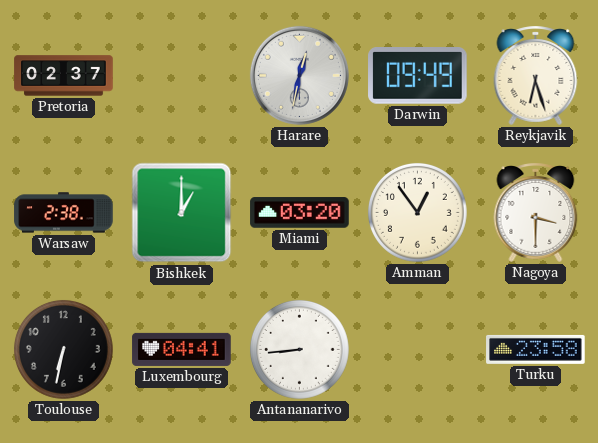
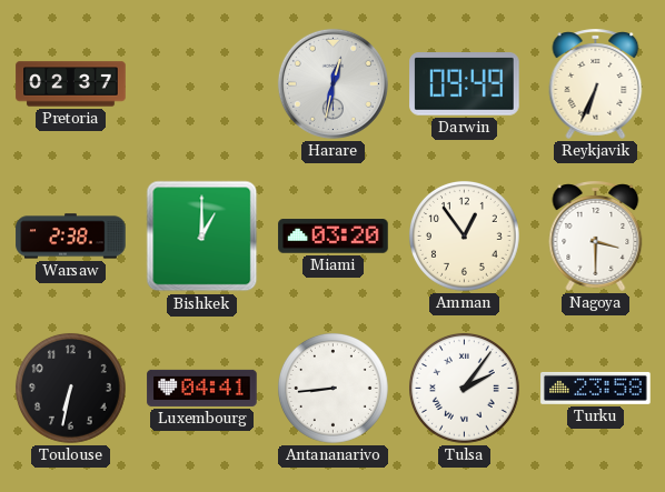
Reykjavik: 6:27 -> 6:34 (596, 83)
Tulsa: none -> 2:06 (464, 388)
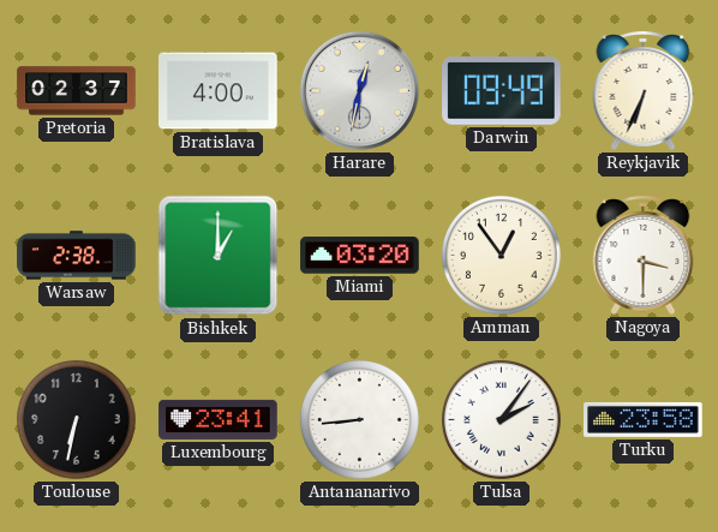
Bratislava: none -> 4:00 (219, 91)
Luxembourg: 04:41 -> 23:41 (219, 419)
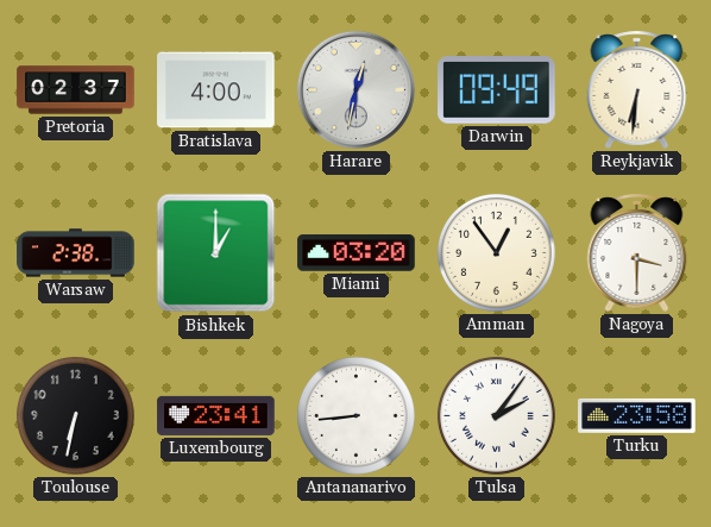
Reykjavik: 6:34 -> 6:31 (637, 89)
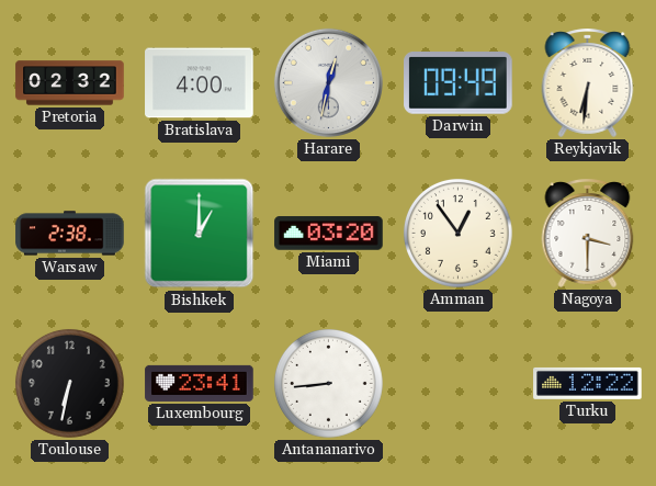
Pretoria: 02:37 -> 02:32 (70, 83)
Tulsa: 2:06 -> none (496, 415)
Turku: 23:58 -> 12:22 (588, 383)
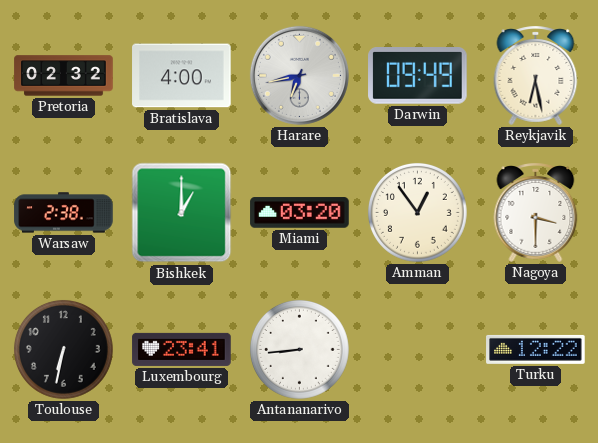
Harare: 12:32 -> 6:43 (299, 75)
Reykjavik: 6:31 -> 6:28 (536, 75)
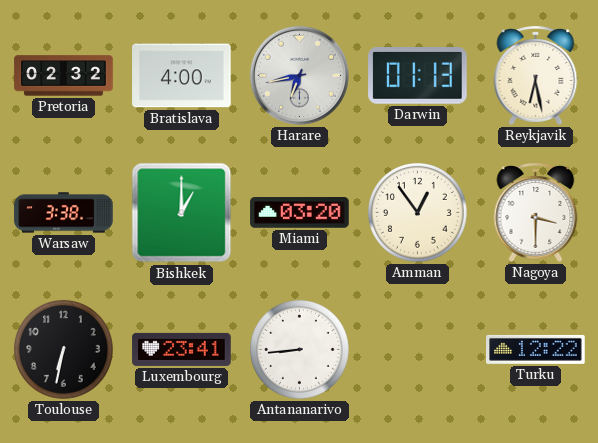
Darwin: 09:49 -> 01:13 (418, 76)
Warsaw: 2:38 -> 3:38 (64, 213)
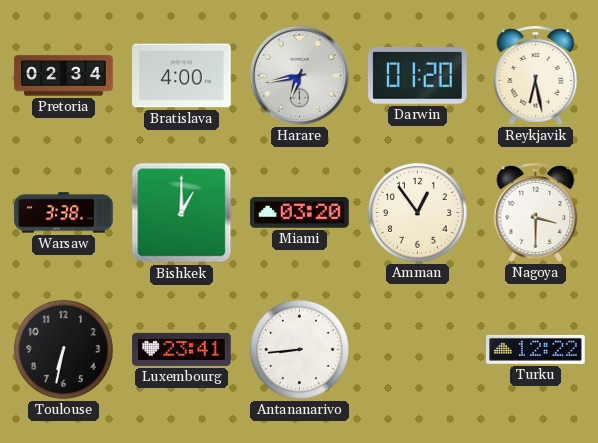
Pretoria: 02:32 -> 02:34 (64, 76)
Darwin: 01:13 -> 01:20 (418, 76)
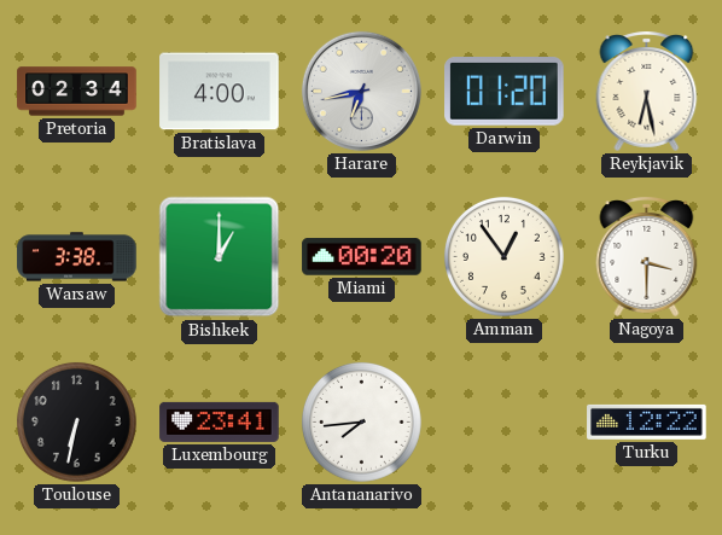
Miami: 03:20 -> 00:20 (362, 257)
Antananarivo: 8:44 -> 7:44 (361, 421)
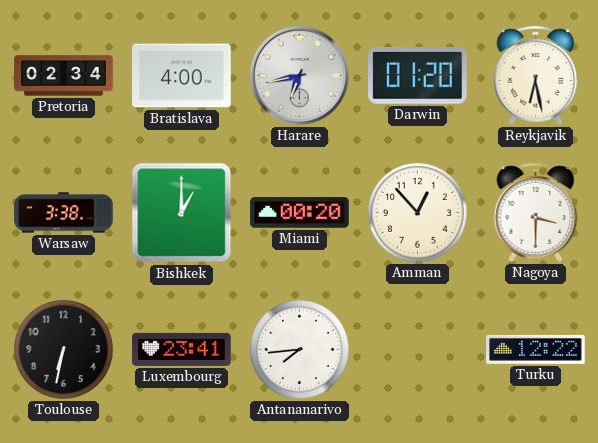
Amman: 12:54 -> 12:53 (417, 212)
